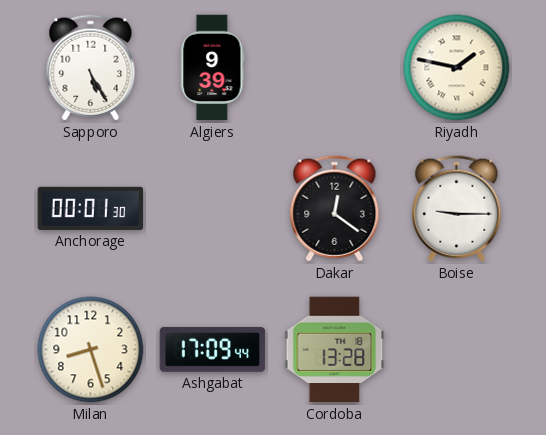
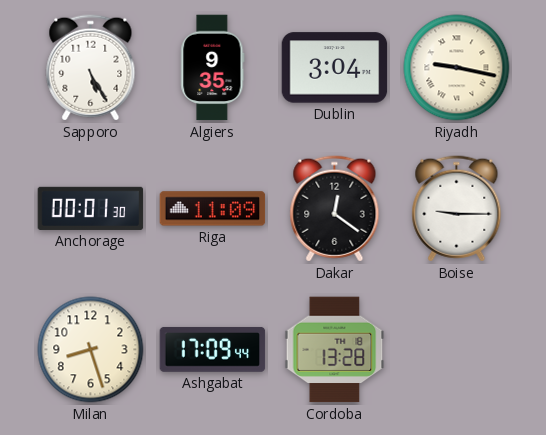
Algiers: 9:39 -> 9:35 (213, 68)
Dublin: none -> 3:04 (335, 68)
Riyadh: 1:47 -> 9:17 (457, 68)
Riga: none -> 11:09 (213, 209)
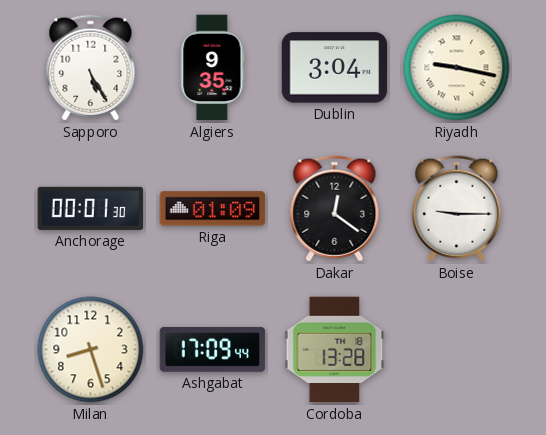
Riga: 11:09 -> 01:09 (213, 209)
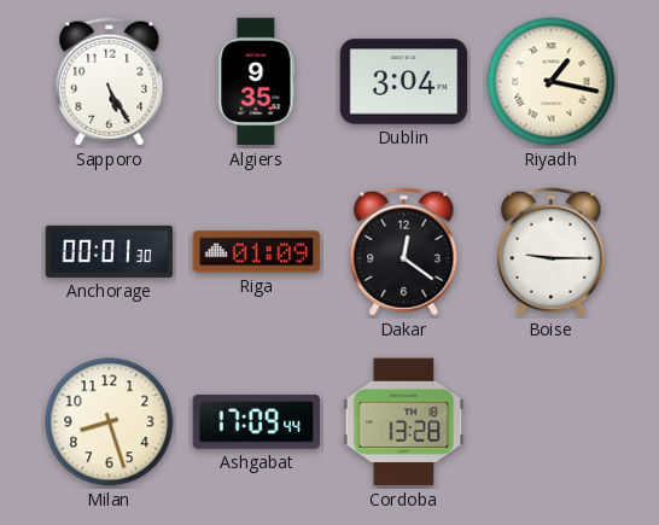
Riyadh: 9:17 -> 1:17 (552, 82)
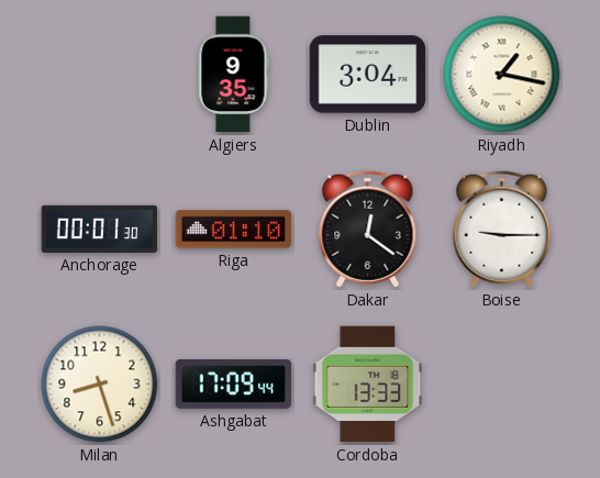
Sapporo: 5:25 -> none (110, 82)
Riga: 01:09 -> 01:10 (234, 230)
Cordoba: 13:28 -> 13:33 (368, 385)
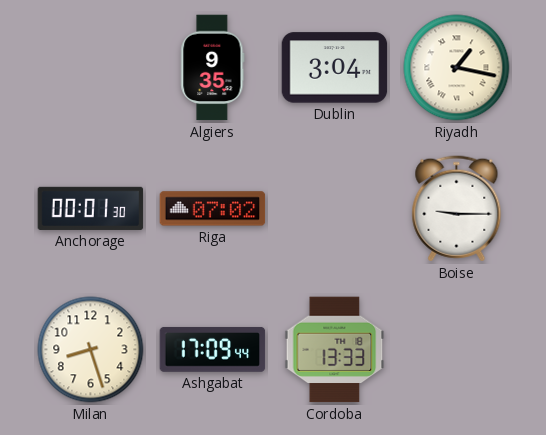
Riga: 01:10 -> 07:02 (213, 209)
Dakar: 12:21 -> none (368, 230)
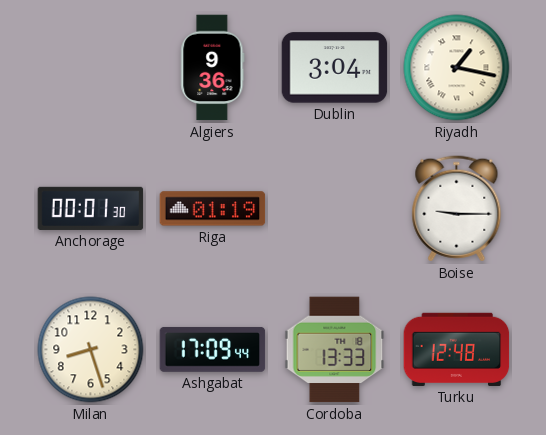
Algiers: 9:35 -> 9:36 (213, 68)
Riga: 07:02 -> 01:19 (213, 209)
Turku: none -> 12:48 (457, 349)
